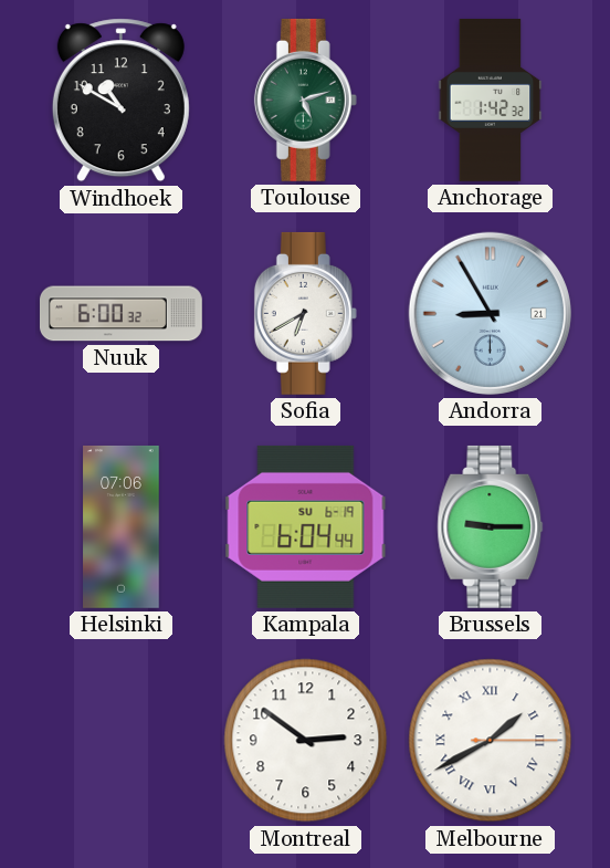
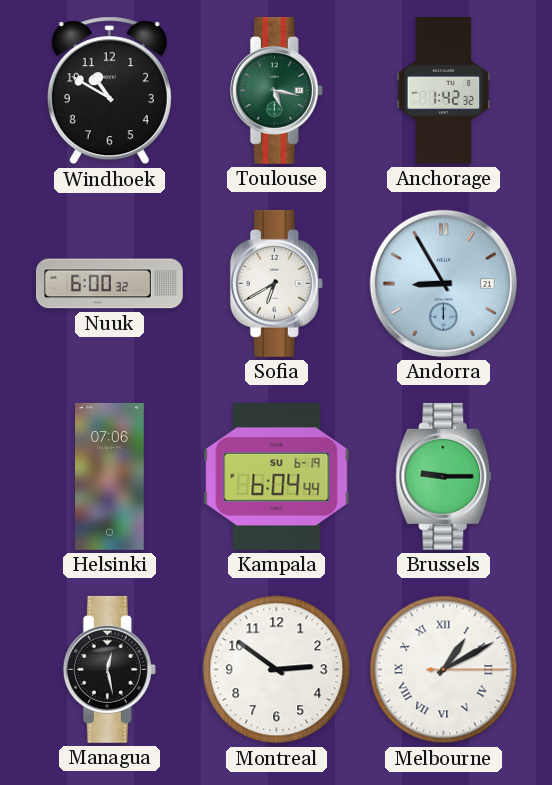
Toulouse: 5:12 -> 5:17 (276, 90)
Managua: none -> 12:28 (109, 669)
Melbourne: 1:40 -> 1:10 (444, 670)
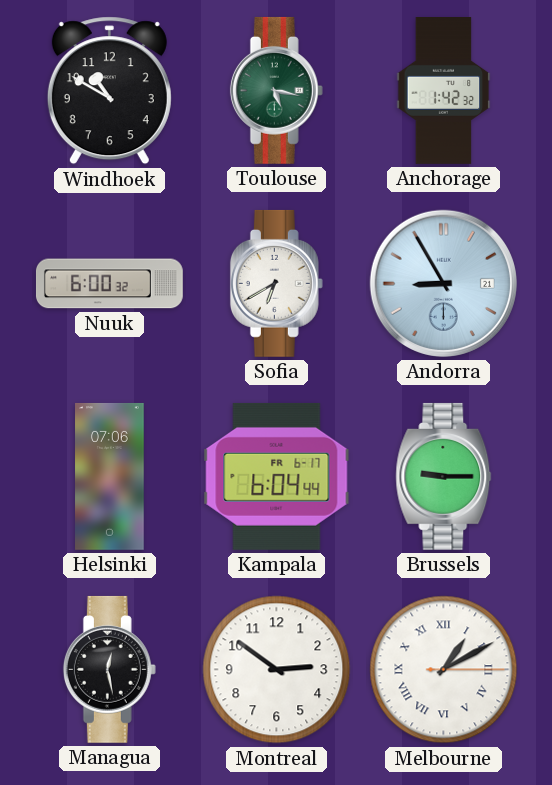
Kampala date: SU 6-19 -> FR 6-17 (277, 476)
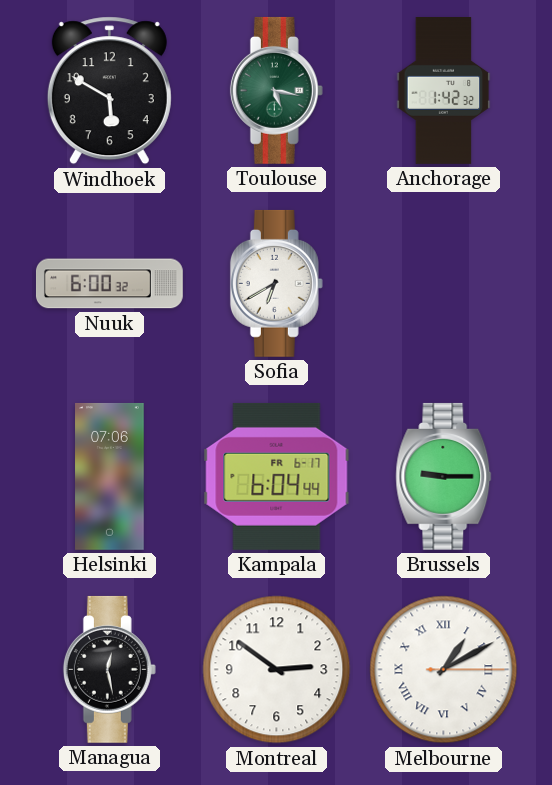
Windhoek: 10:50 -> 5:50 (109, 91)
Andorra: 8:55 -> none (443, 283)
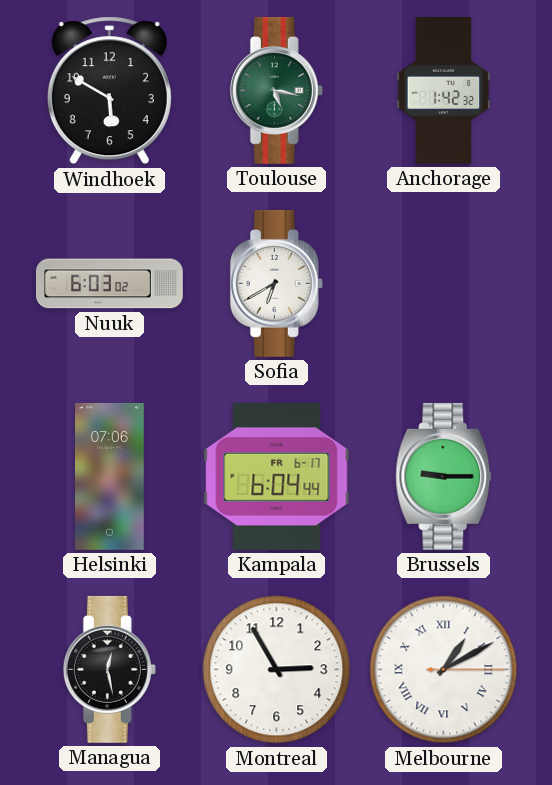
Nuuk: 6:00 -> 6:03 (109, 284)
Montreal: 2:51 -> 2:55 (277, 670)
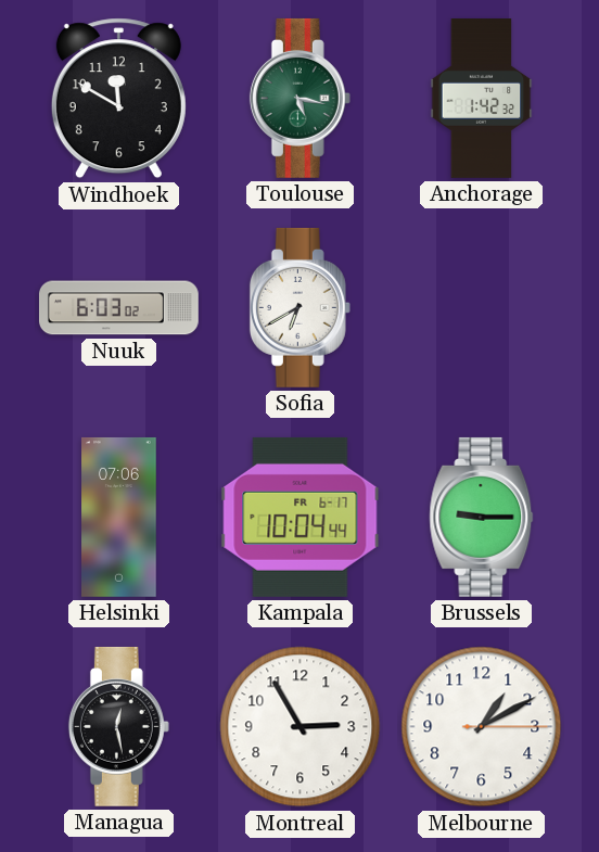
Windhoek: 5:50 -> 11:50 (118, 99)
Kampala: 6:04 -> 10:04 (301, 517)
Melbourne numerals: Roman -> Arabic (482, 727)
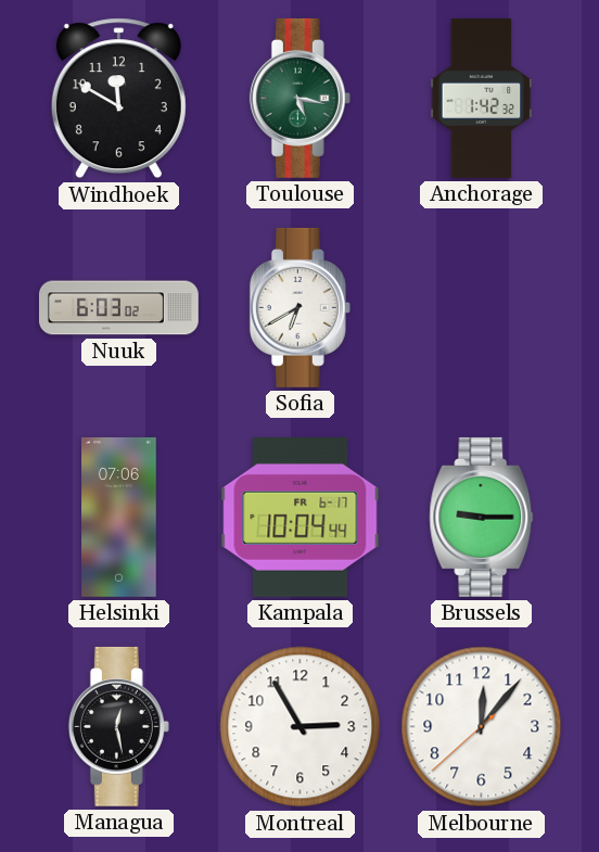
Melbourne: 1:10 -> 12:06 (482, 727)
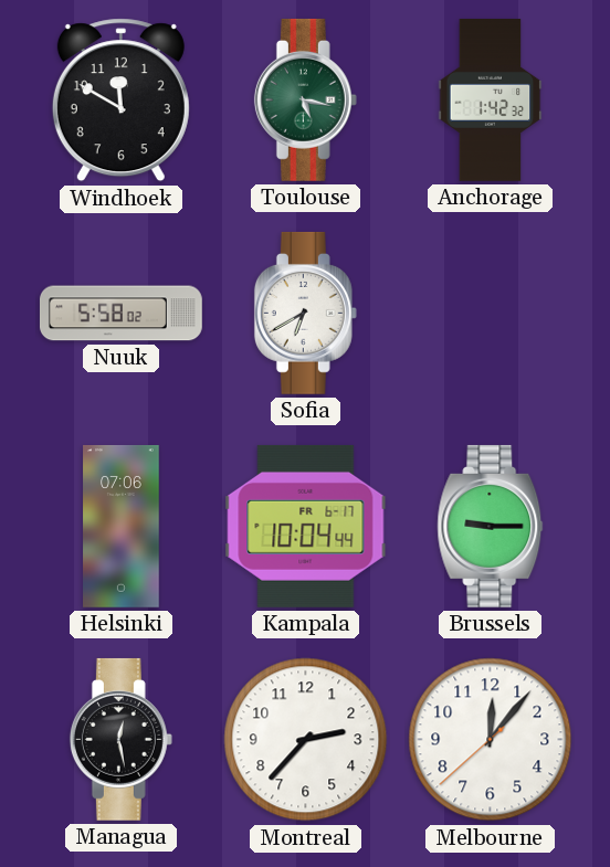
Nuuk: 6:03 -> 5:58 (120, 314)
Montreal: 2:55 -> 2:37 (306, 740)
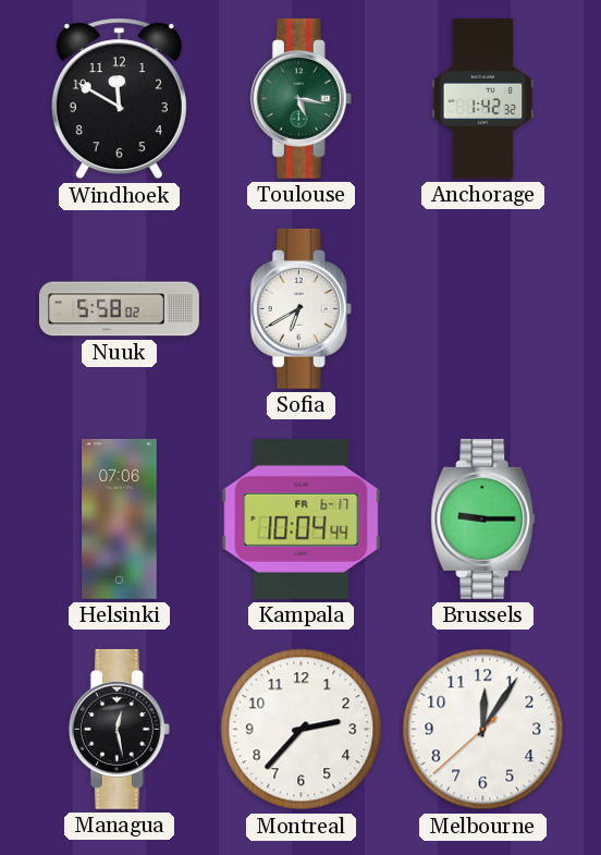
Melbourne: 12:06 -> 12:05 (483, 730)
